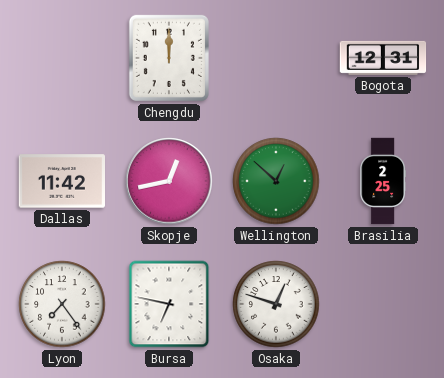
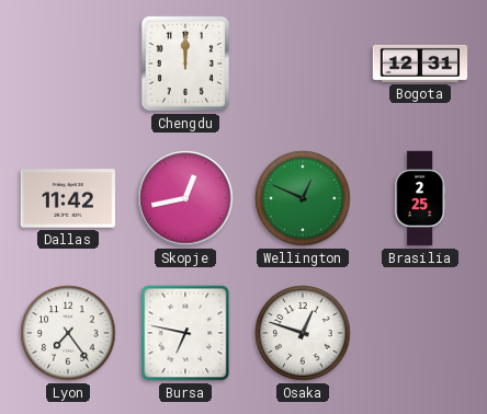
Wellington: 12:52 -> 12:49 (303, 198)
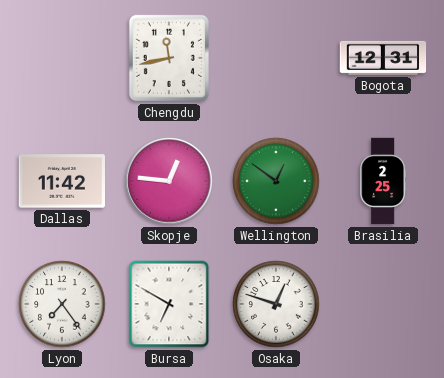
Chengdu: 12:00 -> 11:43 (169, 58)
Skopje: 12:43 -> 12:46 (169, 181)
Wellington: 12:49 -> 12:51 (276, 181)
Bursa: 6:47 -> 6:50 (169, 304)
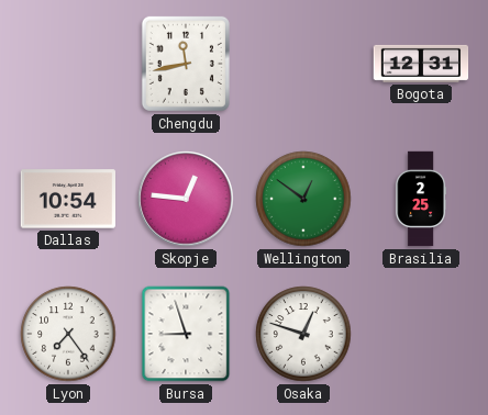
Dallas: 11:42 -> 10:54 (67, 199)
Bursa: 6:50 -> 8:57 (186, 334)
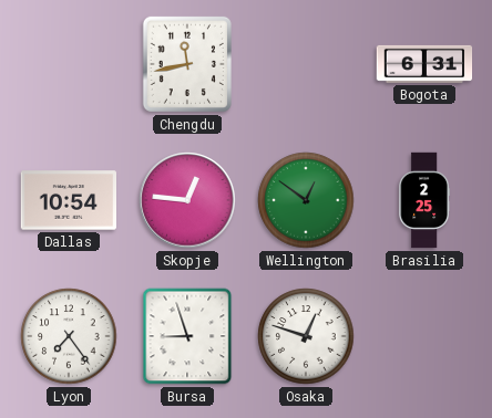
Bogota: 12:31 -> 6:31 (424, 64)
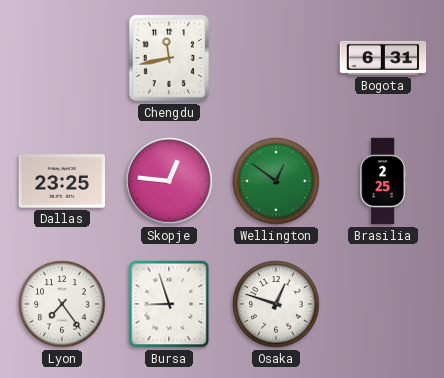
Dallas: 10:54 -> 23:25 (61, 181)
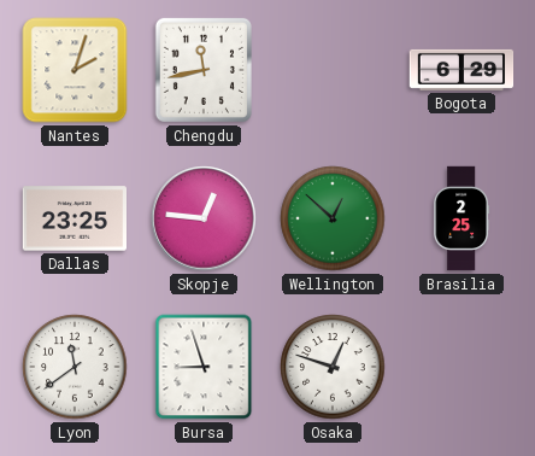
Nantes: none -> 2:03 (75, 70)
Bogota: 6:31 -> 6:29 (461, 70)
Wellington: 12:51 -> 12:52 (333, 218)
Lyon: 7:24 -> 11:39 (75, 367)
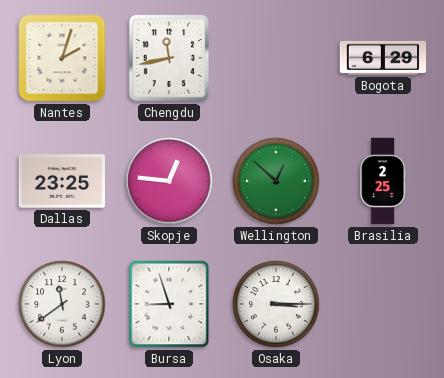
Osaka: 12:48 -> 3:15 (276, 304)
